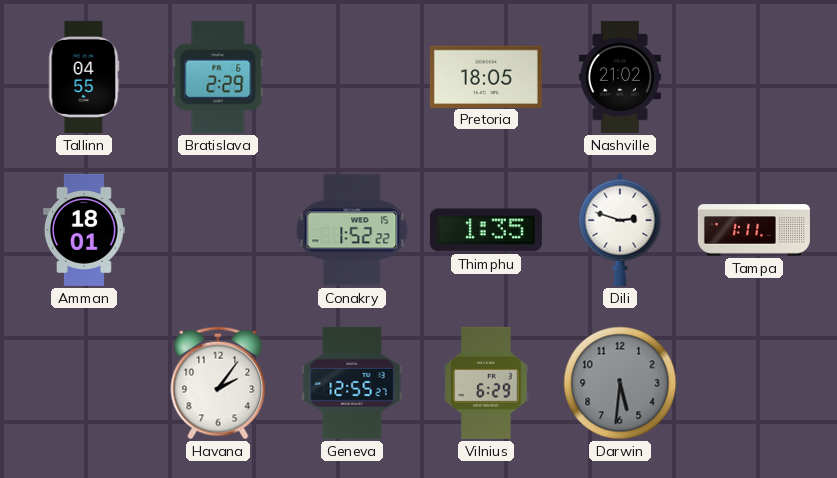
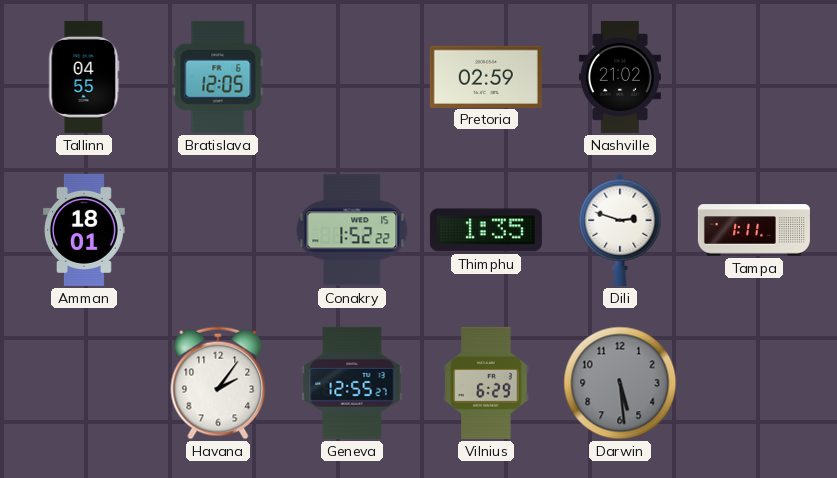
Bratislava: 2:29 -> 12:05 (218, 77)
Pretoria: 18:05 -> 02:59 (486, 76)
Darwin: 5:31 -> 5:29 (620, 383)
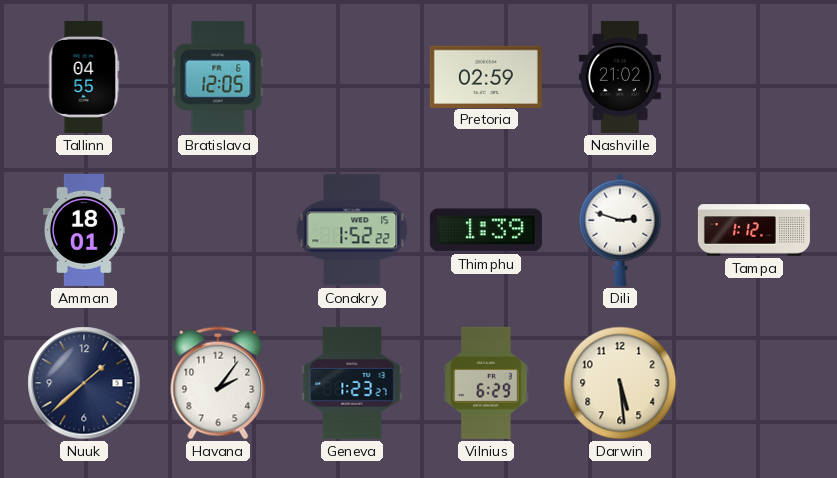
Thimphu: 1:35 -> 1:39 (486, 230)
Tampa: 1:11 -> 1:12 (754, 230)
Nuuk: none -> 1:38 (84, 383)
Geneva: 12:55 -> 1:23 (352, 383)
Darwin dial: grey -> cream (620, 383)
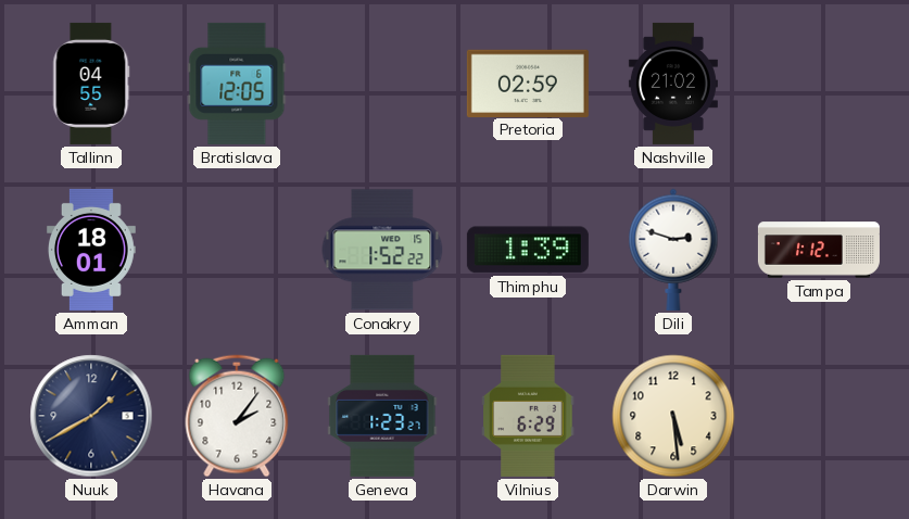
Nuuk: 1:38 -> 1:40 (91, 416)
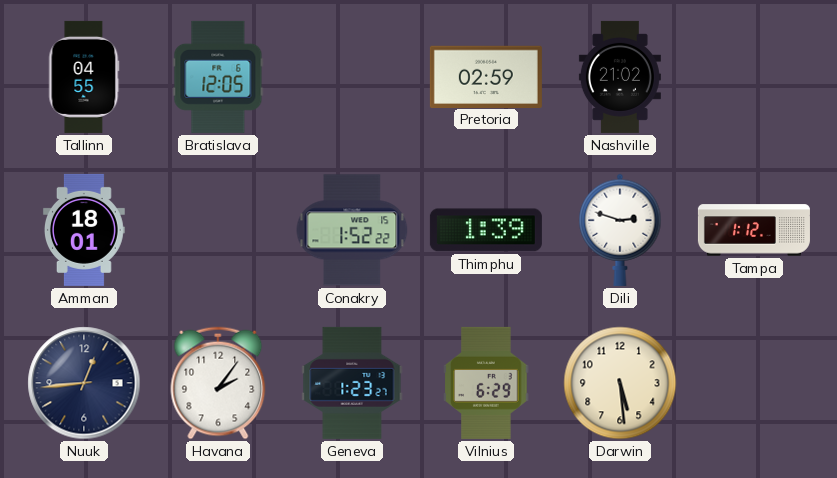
Nuuk: 1:40 -> 12:44 (84, 383)
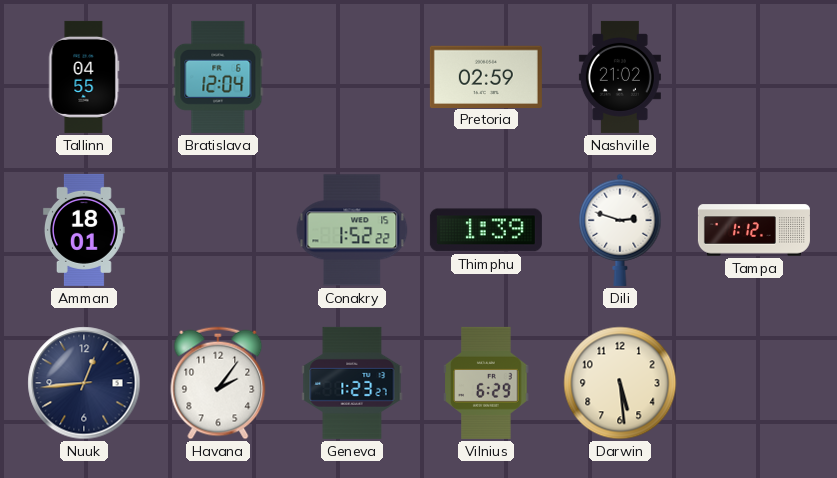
Bratislava: 12:05 -> 12:04 (218, 77)
